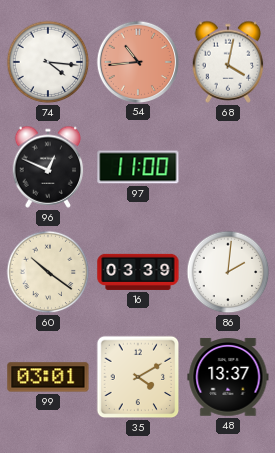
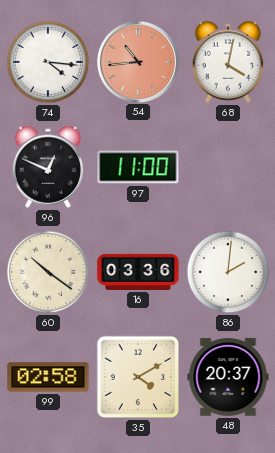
16: 03:39 -> 03:36 (138, 272)
99: 03:01 -> 02:58 (48, 377)
48: 13:37 -> 20:37 (228, 377)
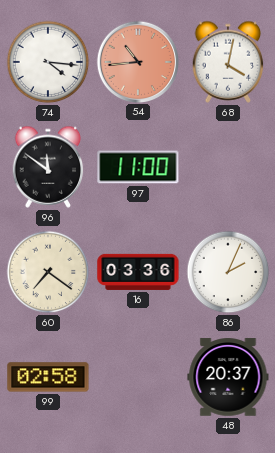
96: 12:49 -> 11:51 (48, 167)
60: 10:21 -> 7:21 (48, 272)
86: 2:01 -> 2:04 (228, 272)
35: 4:10 -> none (138, 377)
